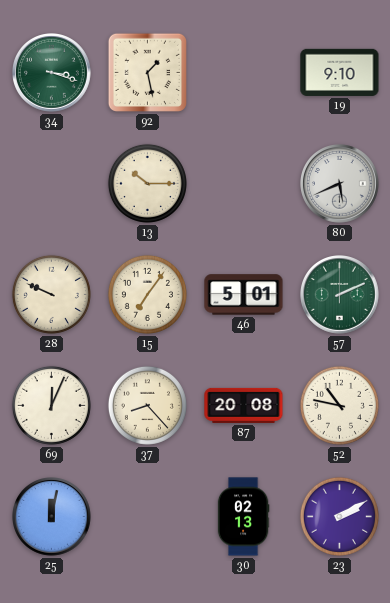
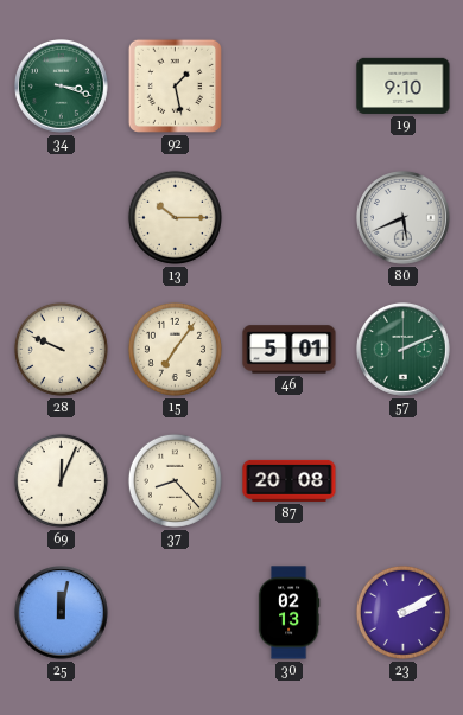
52: 10:47 -> none (339, 405)
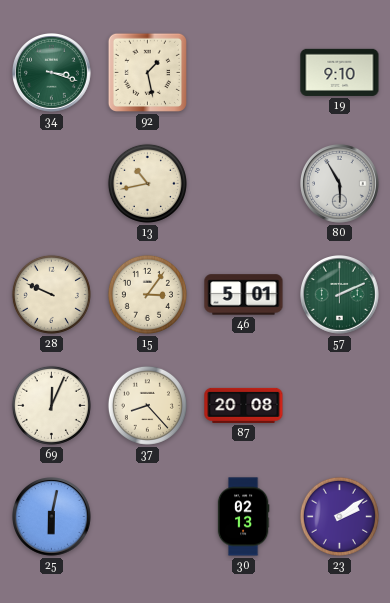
13: 10:15 -> 10:43 (147, 183)
80: 5:41 -> 5:55 (340, 184)
15: 7:06 -> 3:06 (147, 294)
25: 12:02 -> 6:02 (52, 517)
23: 2:10 -> 2:09 (339, 516)
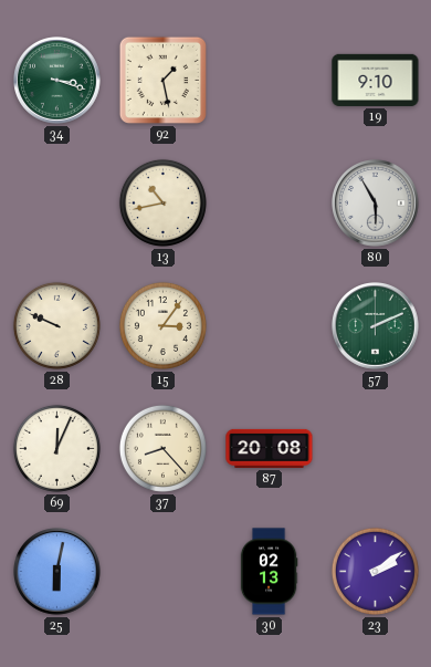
46: 5:01 -> none (244, 295)
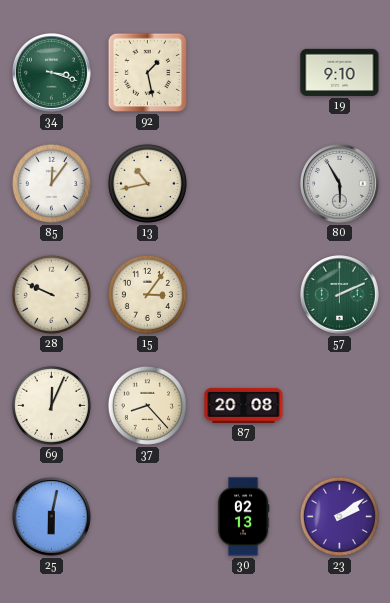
85: none -> 12:06 (51, 183)
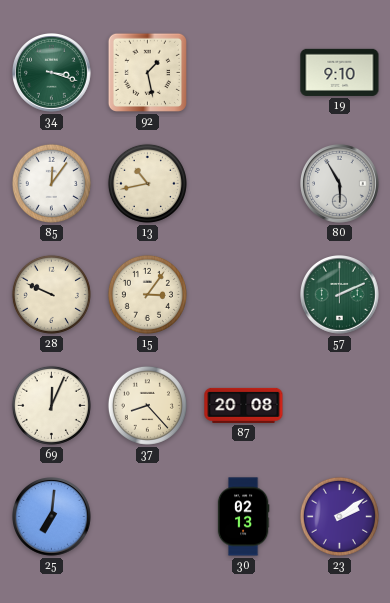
25: 6:02 -> 7:01 (52, 517)
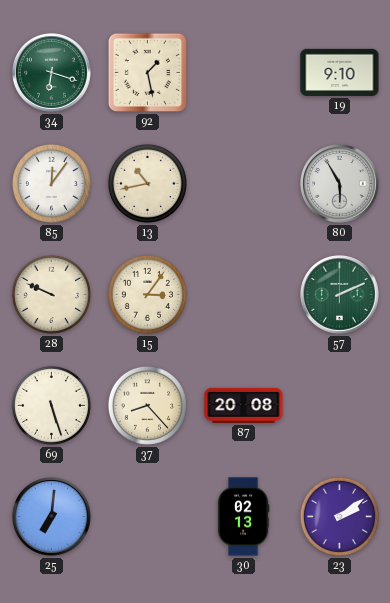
34: 3:18 -> 6:18 (52, 73)
69: 12:04 -> 5:27 (51, 405)
